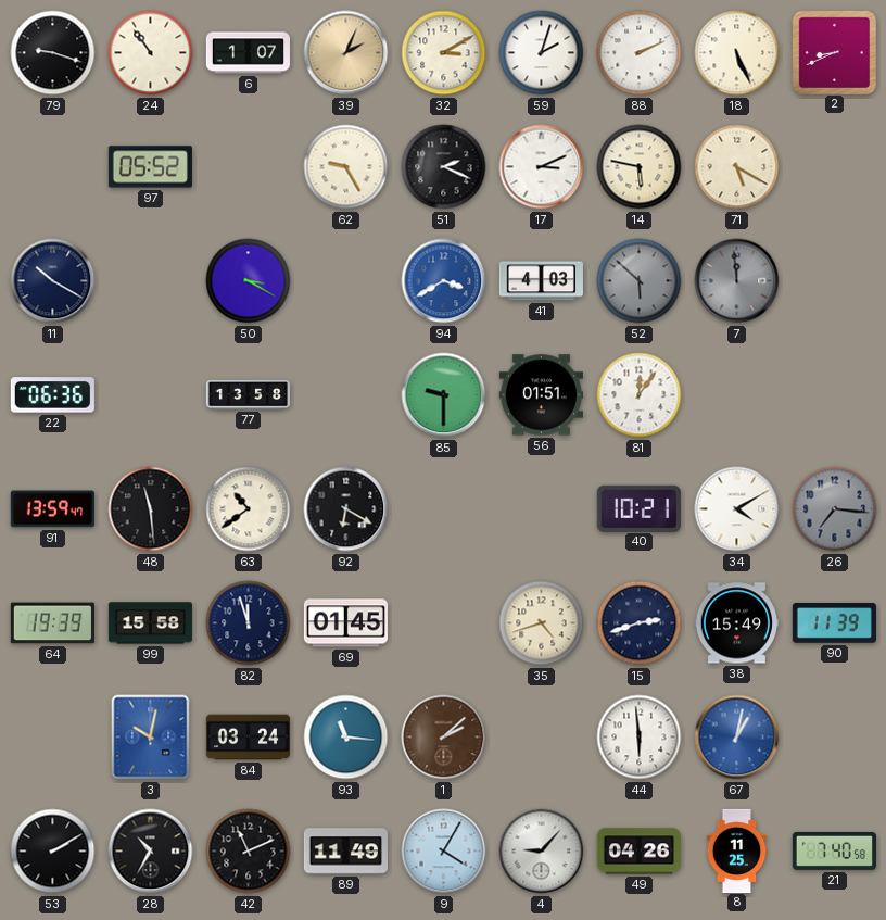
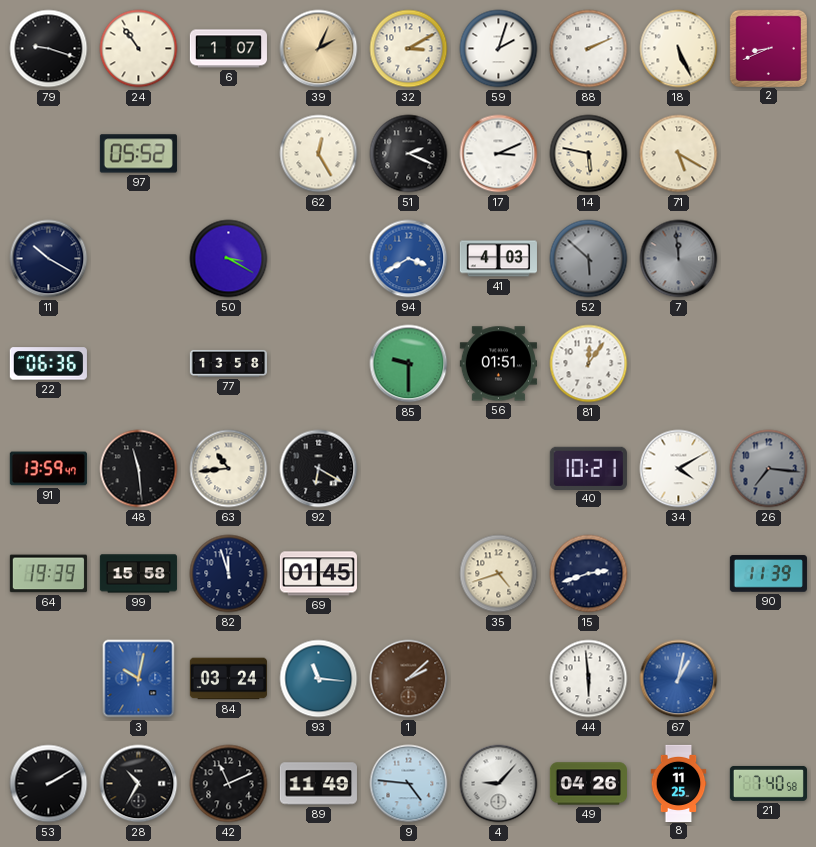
62: 9:25 -> 12:25 (319, 154)
63: 10:39 -> 10:44 (229, 469)
38: 15:49 -> none (736, 623)
9: 4:05 -> 4:46 (409, 784)
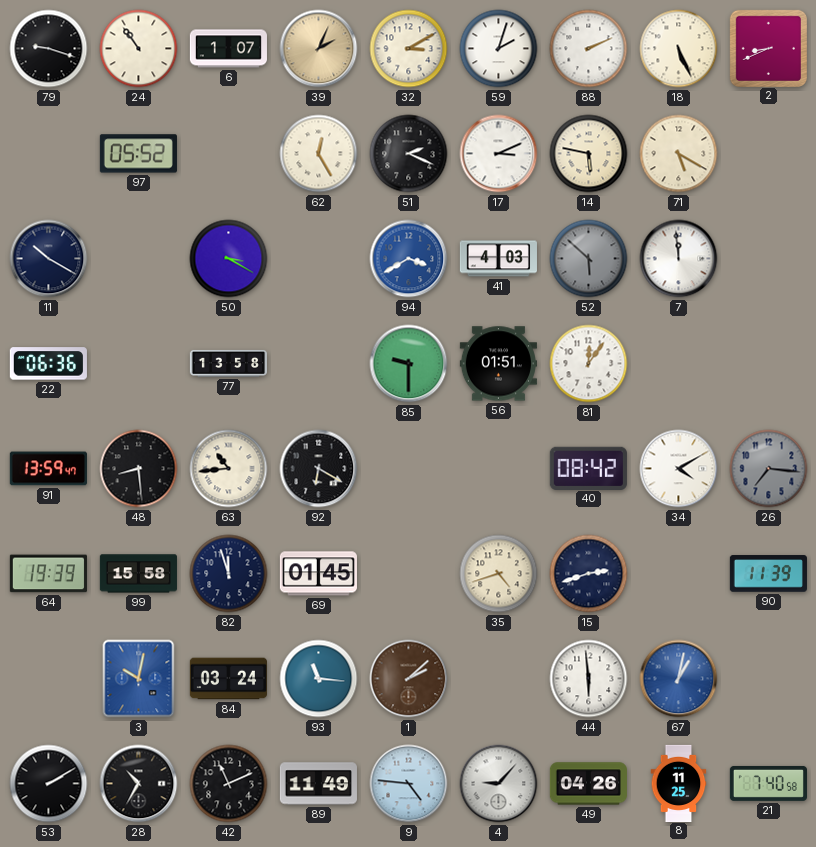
7 dial: grey -> white (679, 259)
48: 11:29 -> 8:29 (139, 469)
40: 10:21 -> 08:42 (588, 468)
